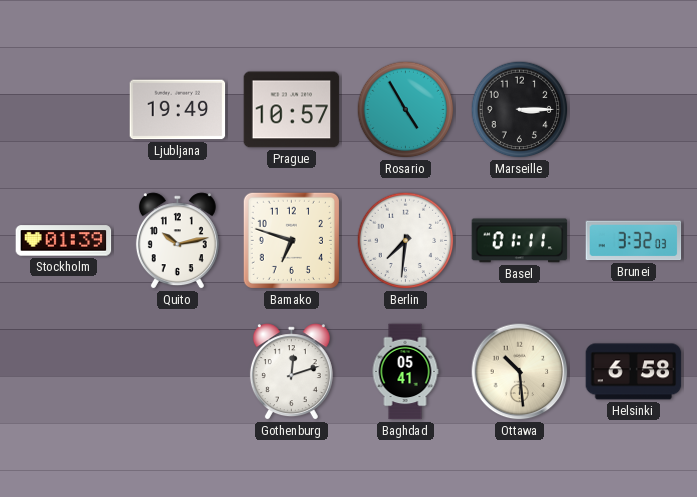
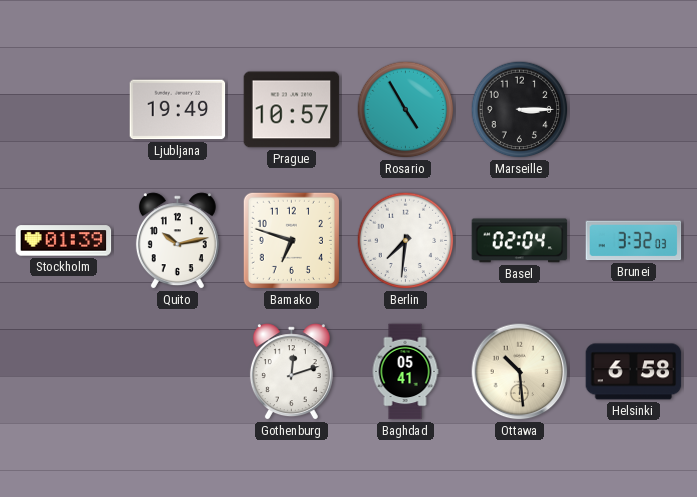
Basel: 01:11 -> 02:04 (520, 241)
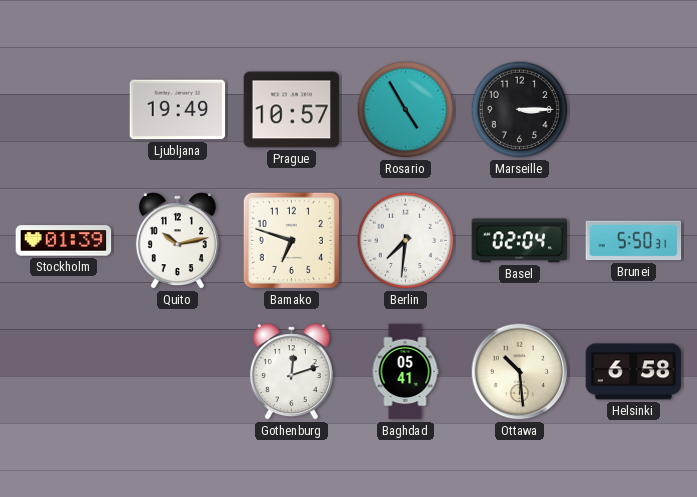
Brunei: 3:32 -> 5:50 (634, 241)
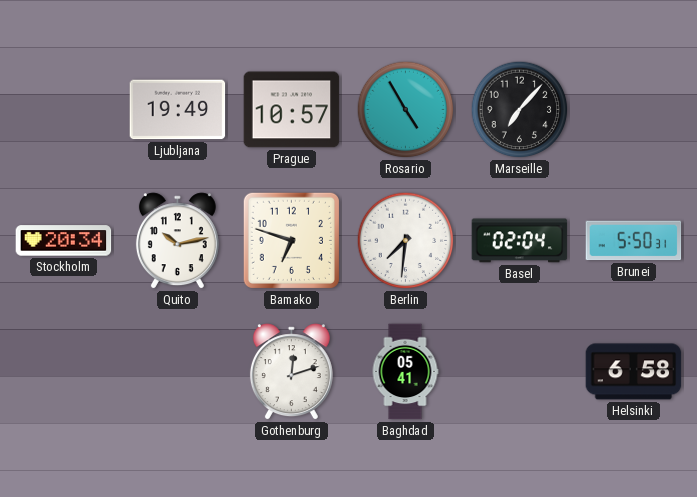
Marseille: 3:15 -> 7:07 (520, 110)
Stockholm: 01:39 -> 20:34 (64, 241)
Ottawa: 10:29 -> none (520, 372)
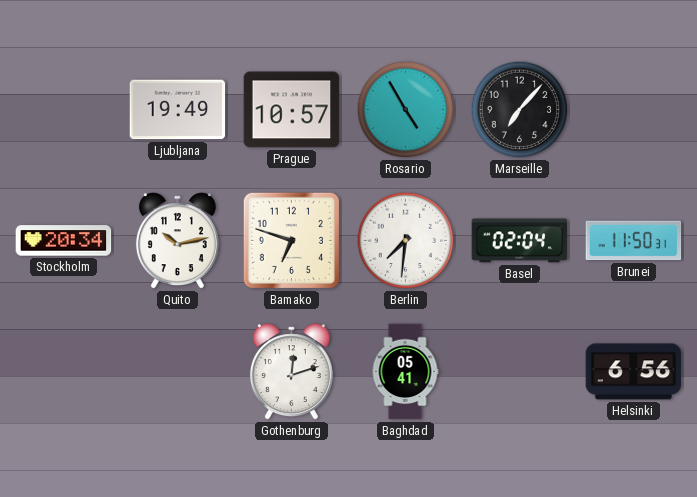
Brunei: 5:50 -> 11:50 (634, 241)
Helsinki: 6:58 -> 6:56 (634, 372)
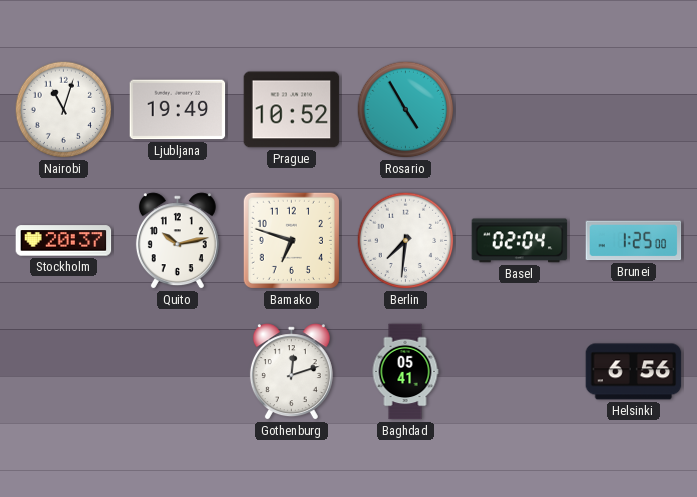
Nairobi: none -> 11:03 (64, 110)
Prague: 10:57 -> 10:52 (292, 110)
Marseille: 7:07 -> none (520, 110)
Stockholm: 20:34 -> 20:37 (64, 241)
Brunei: 11:50 -> 1:25 (634, 241)
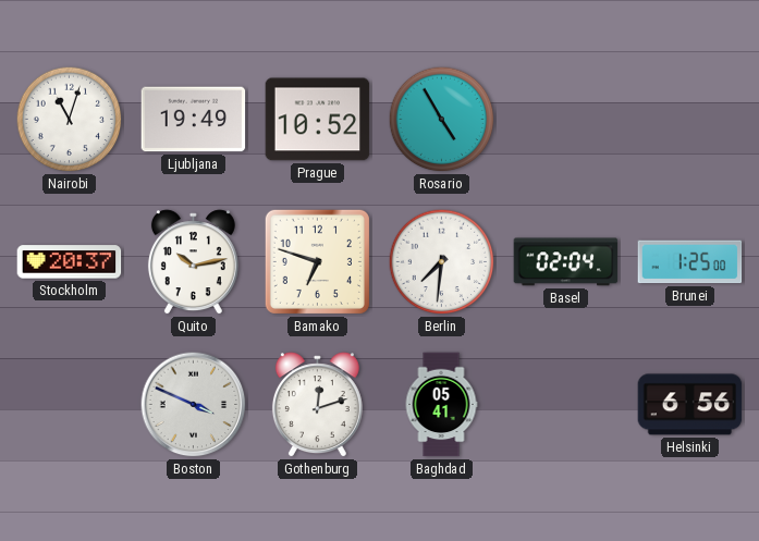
Boston: none -> 3:49 (194, 405)
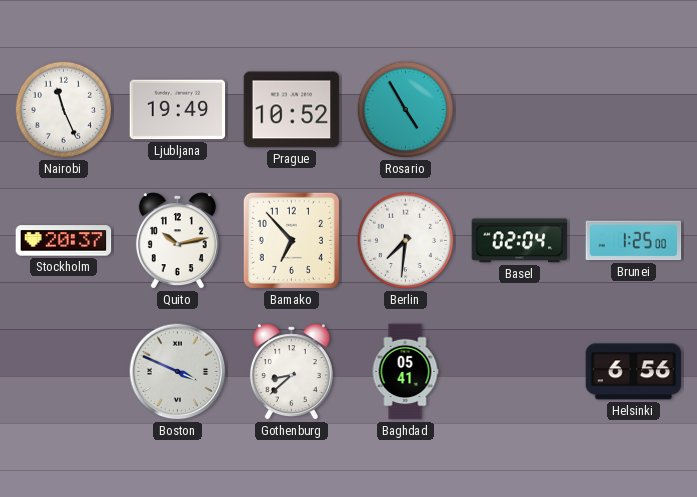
Nairobi: 11:03 -> 11:26 (64, 110)
Bamako: 6:48 -> 6:53 (291, 240)
Gothenburg: 12:12 -> 8:38 (291, 372)
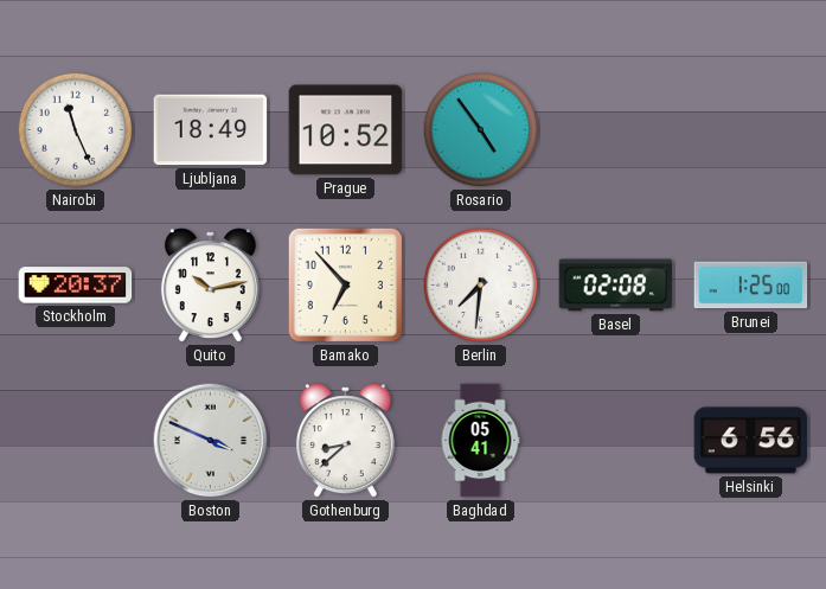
Ljubljana: 19:49 -> 18:49 (211, 130)
Rosario: 4:55 -> 4:54 (481, 130)
Basel: 02:04 -> 02:08 (616, 286)
